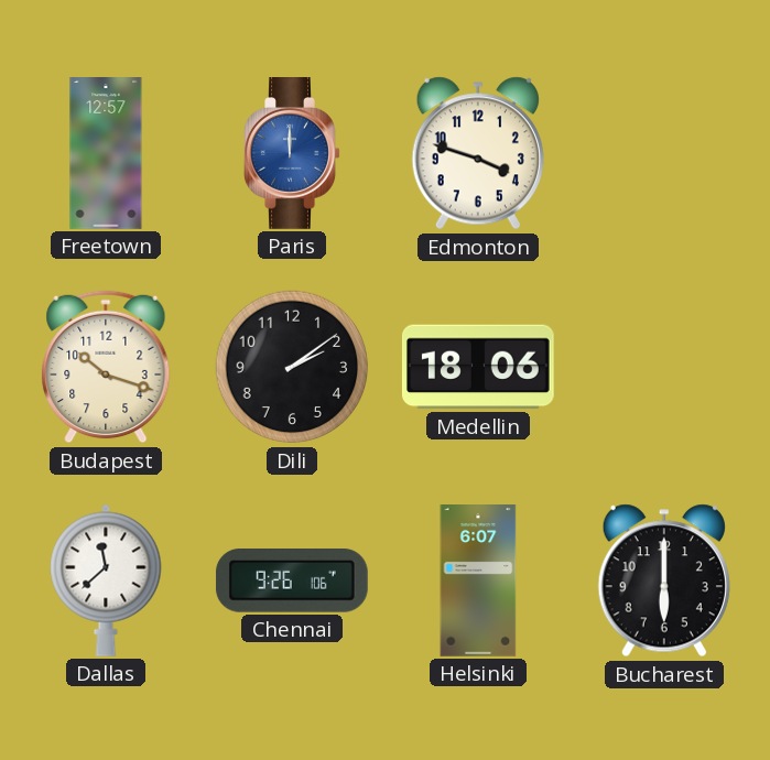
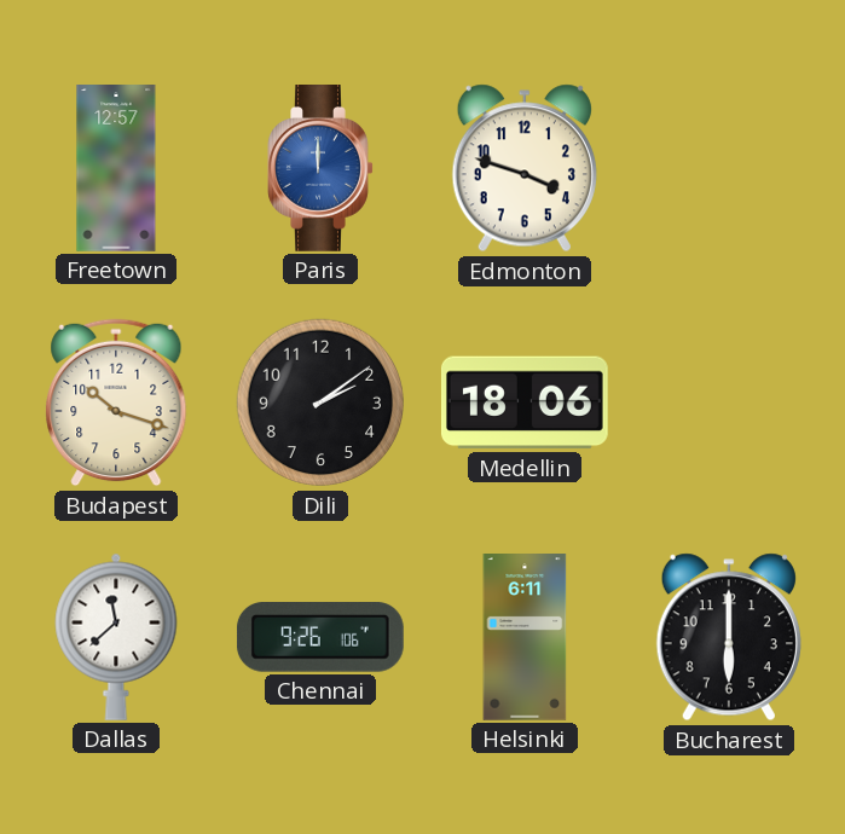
Helsinki: 6:07 -> 6:11 (525, 638)
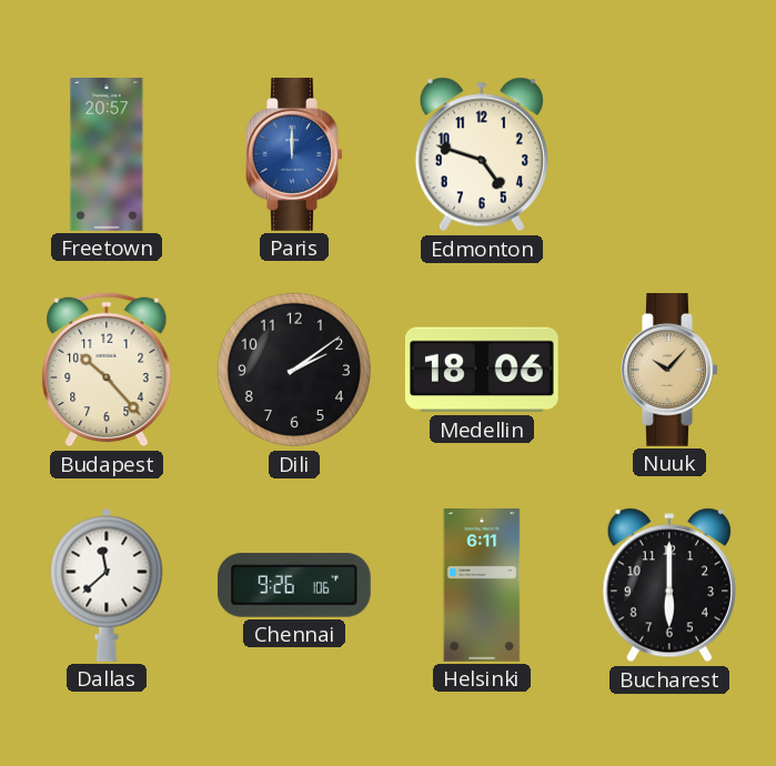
Freetown: 12:57 -> 20:57 (107, 155)
Edmonton: 3:48 -> 4:48 (482, 154)
Budapest: 10:18 -> 10:23 (107, 370)
Nuuk: none -> 10:07 (669, 371)
